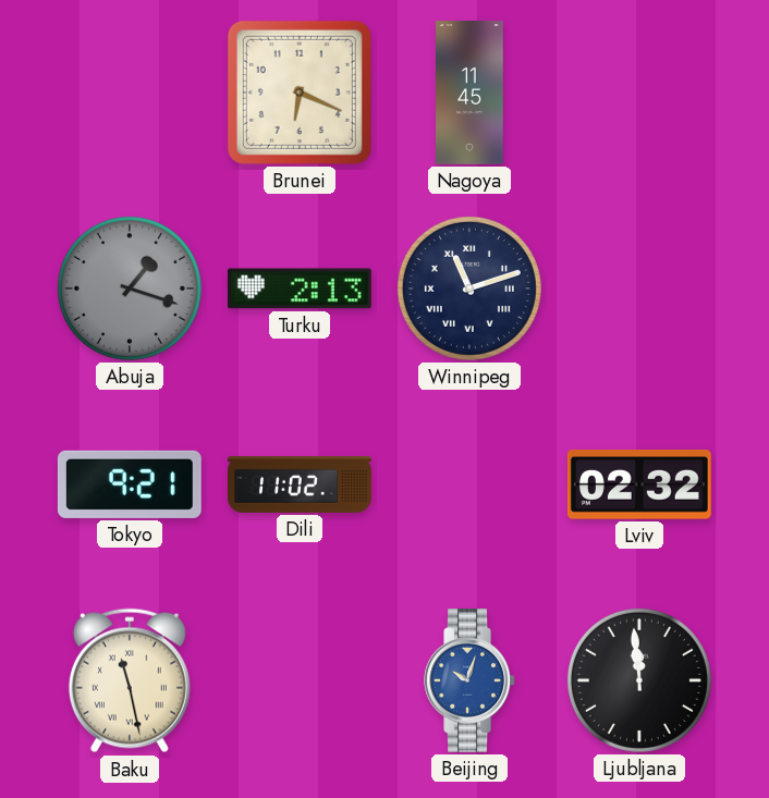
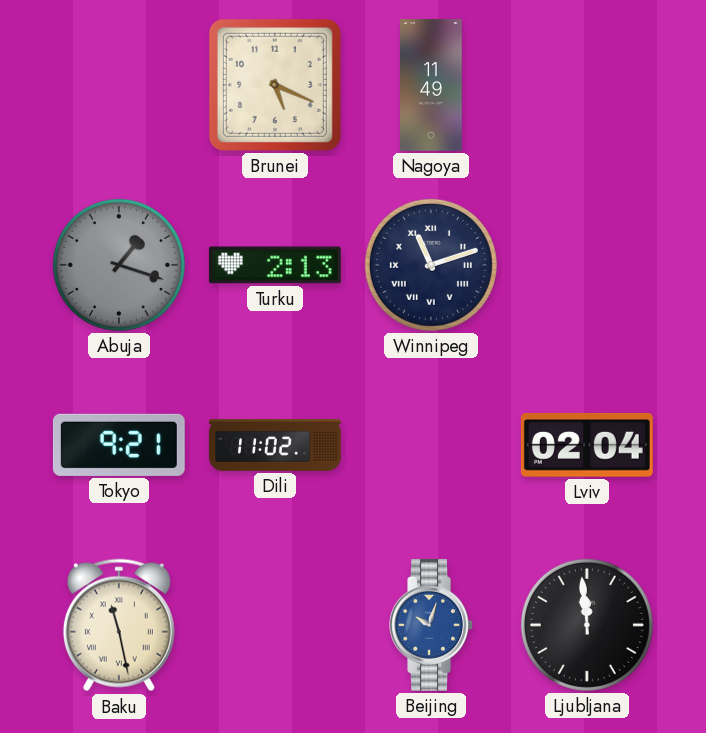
Brunei: 6:19 -> 5:19 (275, 85)
Nagoya: 11:45 -> 11:49 (432, 86)
Lviv: 02:32 -> 02:04 (587, 446)
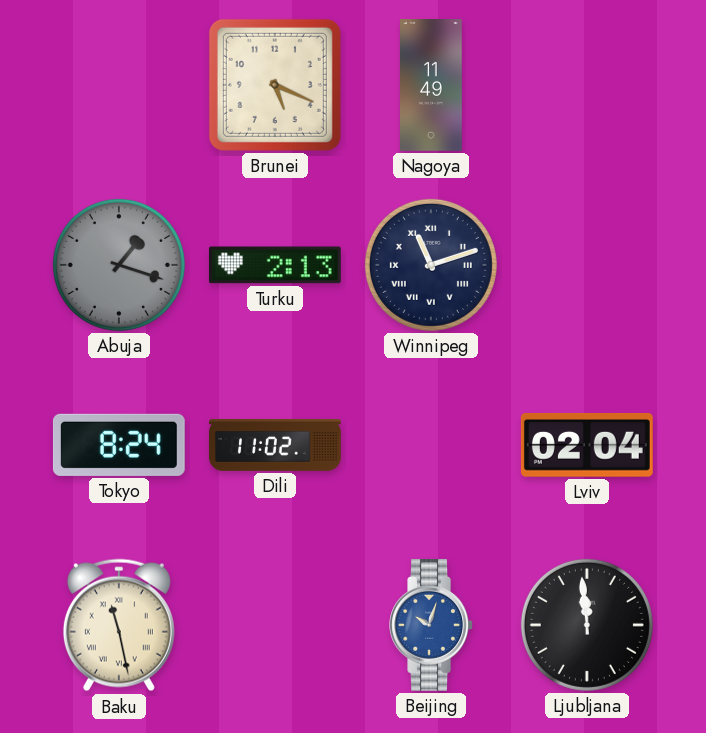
Tokyo: 9:21 -> 8:24 (119, 445)
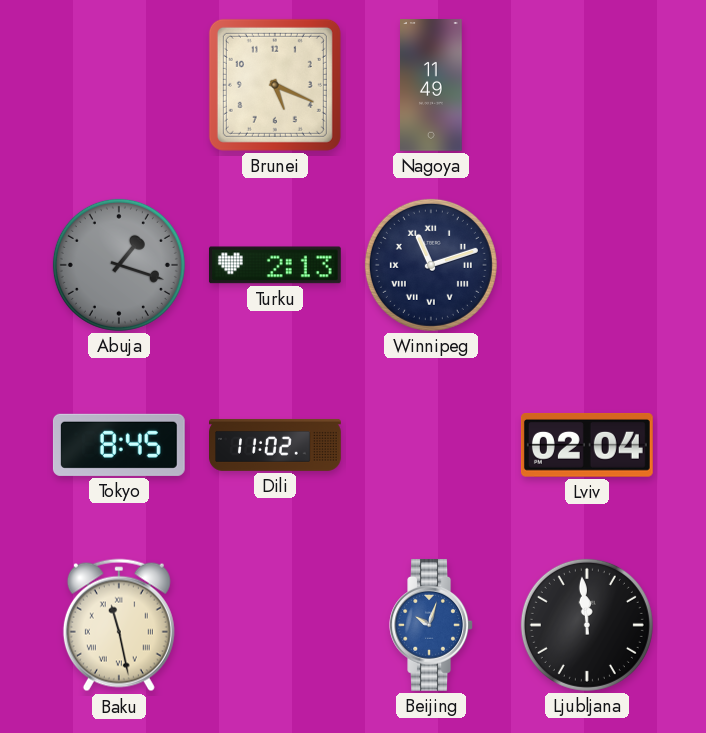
Tokyo: 8:24 -> 8:45 (119, 445)
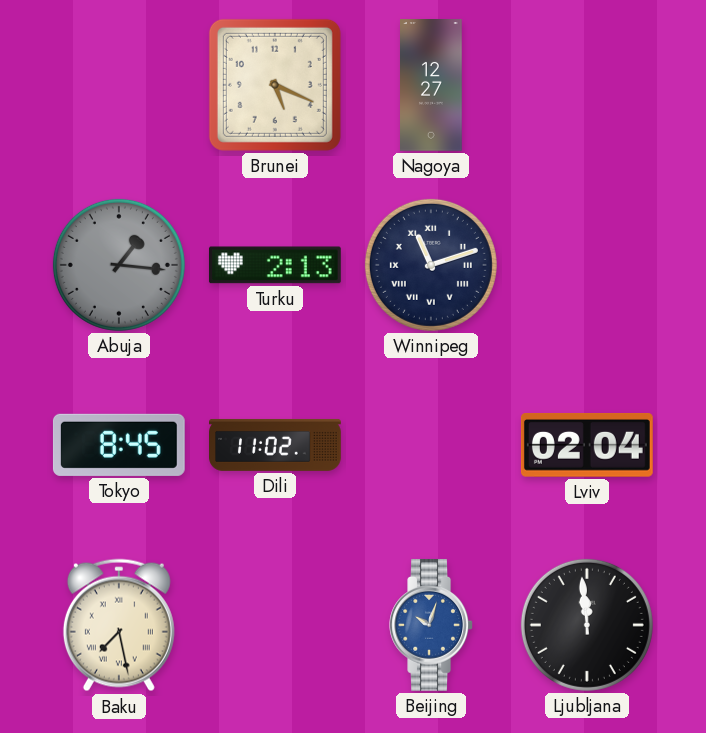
Nagoya: 11:49 -> 12:27 (432, 86)
Abuja: 1:18 -> 1:16 (119, 265)
Baku: 11:28 -> 7:28 (119, 625)
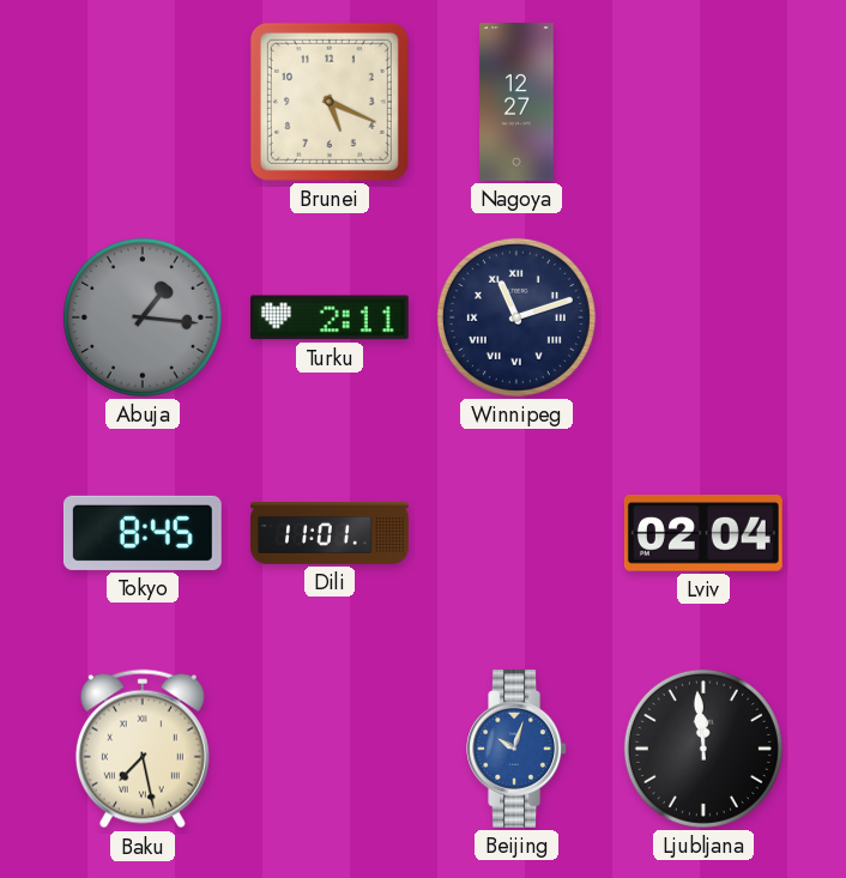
Turku: 2:13 -> 2:11 (330, 317)
Dili: 11:02 -> 11:01 (331, 533)
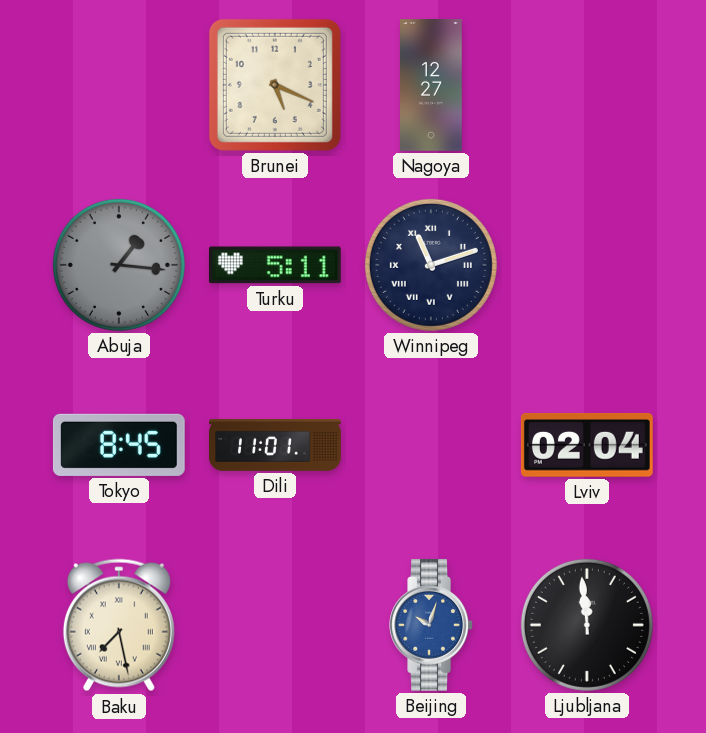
Turku: 2:11 -> 5:11 (275, 265)
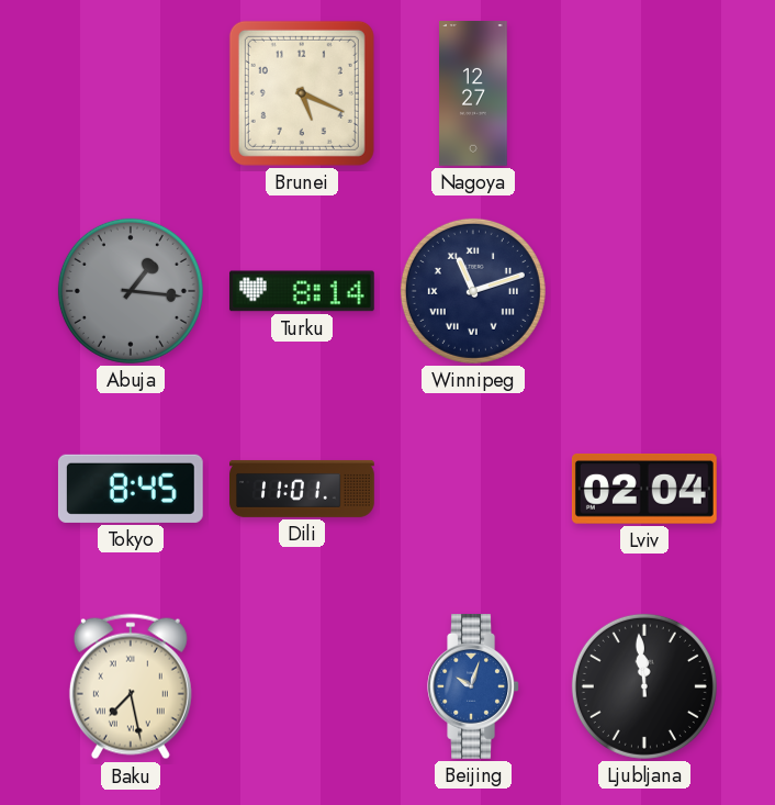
Turku: 5:11 -> 8:14 (302, 291)
